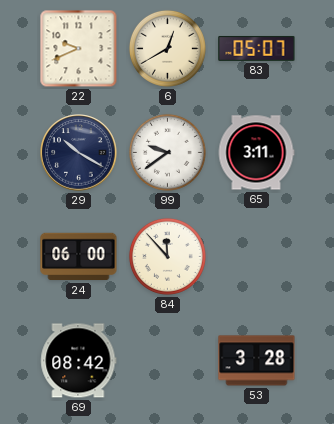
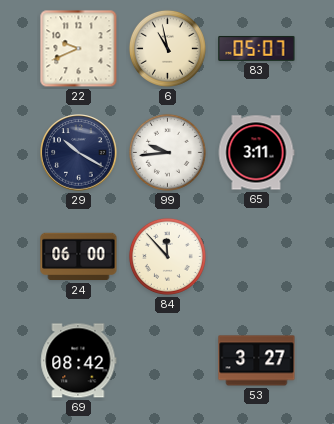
6: 12:40 -> 10:58 (167, 48)
99: 9:39 -> 9:44 (167, 152)
53: 3:28 -> 3:27 (257, 361)
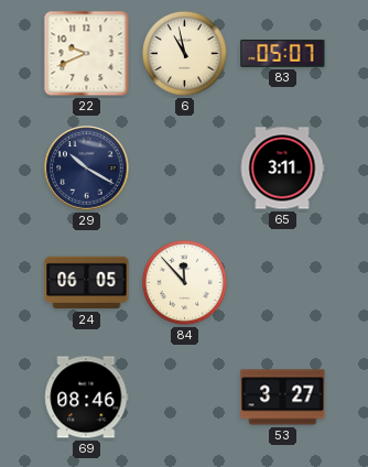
99: 9:44 -> none (167, 152)
24: 06:00 -> 06:05 (87, 283)
69: 08:42 -> 08:46 (87, 398)
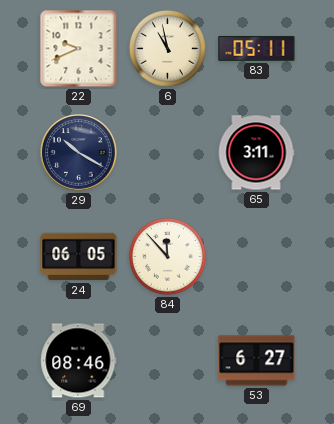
83: 05:07 -> 05:11 (257, 49)
53: 3:27 -> 6:27 (257, 361)
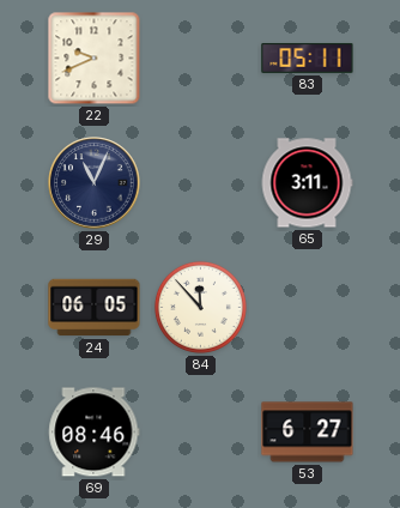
6: 10:58 -> none (167, 48)
29: 10:20 -> 11:04 (95, 183)
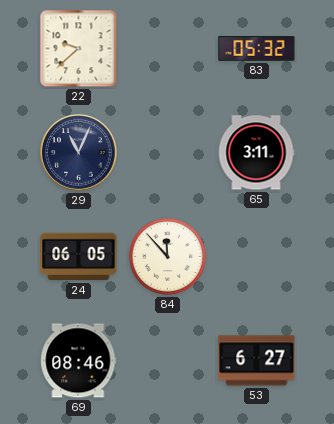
22: 9:41 -> 9:38 (79, 49)
83: 05:11 -> 05:32 (257, 49)
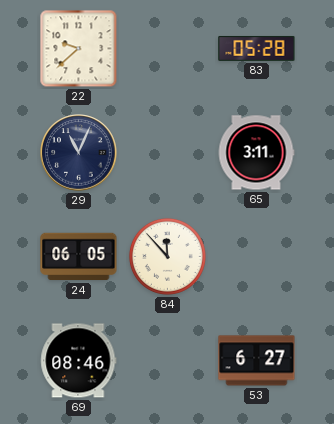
83: 05:32 -> 05:28 (257, 49)
